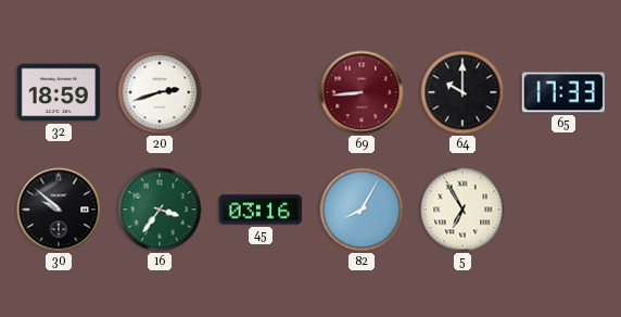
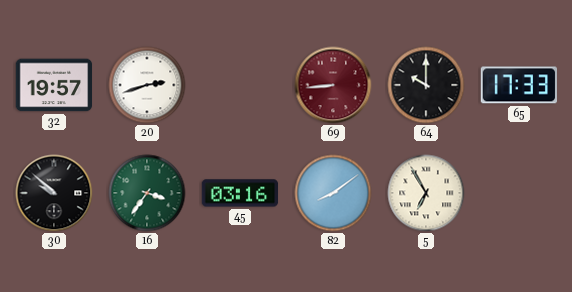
32: 18:59 -> 19:57 (54, 85)
82: 8:05 -> 8:09 (333, 193)
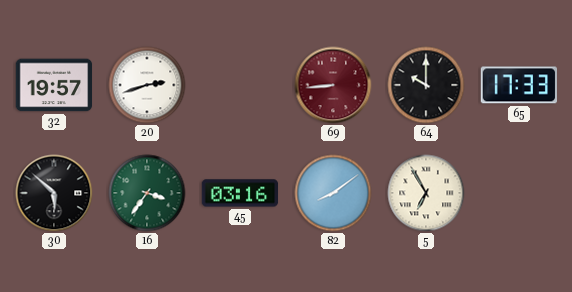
30: 9:52 -> 5:52 (54, 193)
